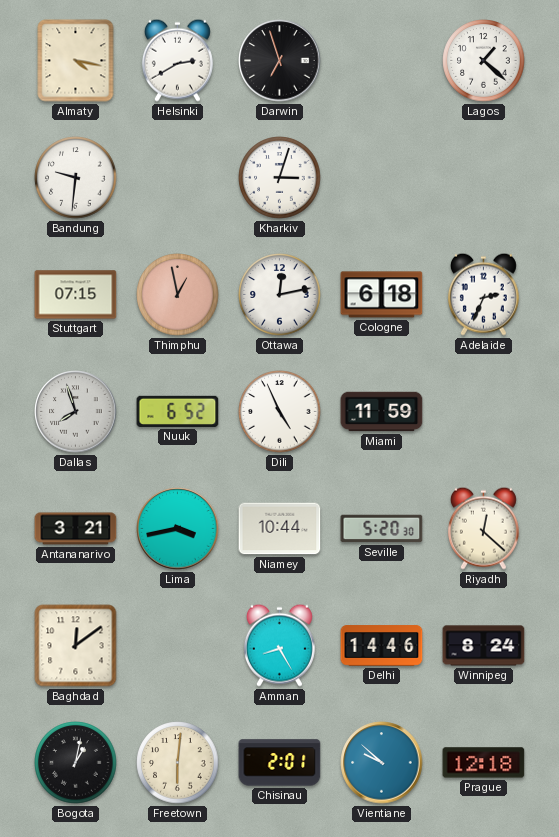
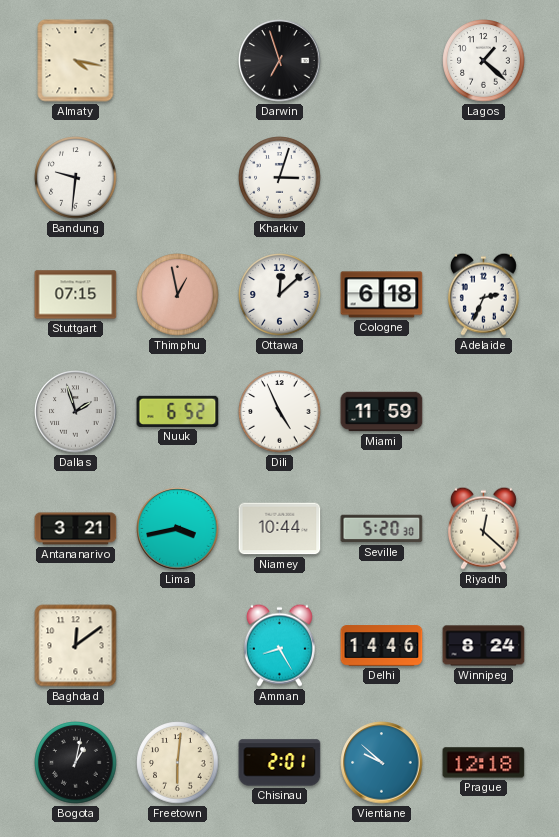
Helsinki: 2:40 -> none (177, 60)
Ottawa: 12:13 -> 12:08 (280, 295)
Dallas: 7:57 -> 1:57 (76, 412)
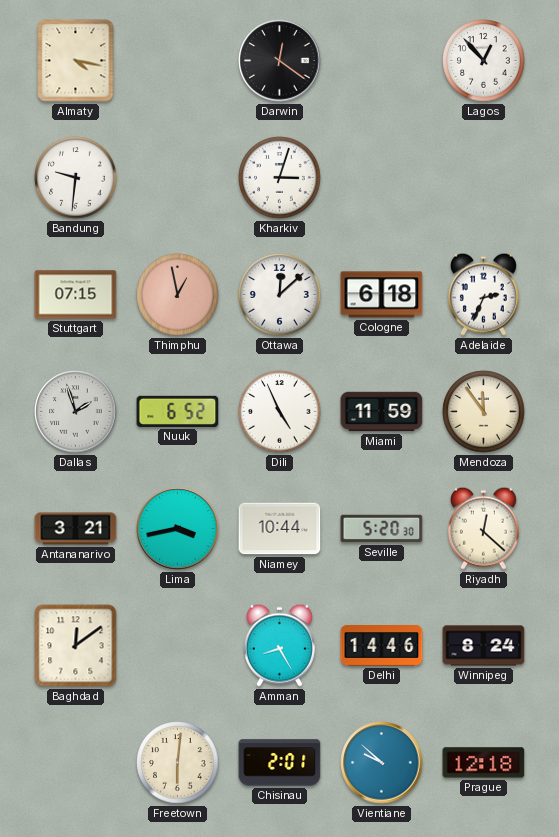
Darwin: 6:57 -> 12:21 (280, 61)
Lagos: 1:22 -> 12:53 (484, 61)
Mendoza: none -> 11:54 (484, 412)
Bogota: 1:02 -> none (76, 763)
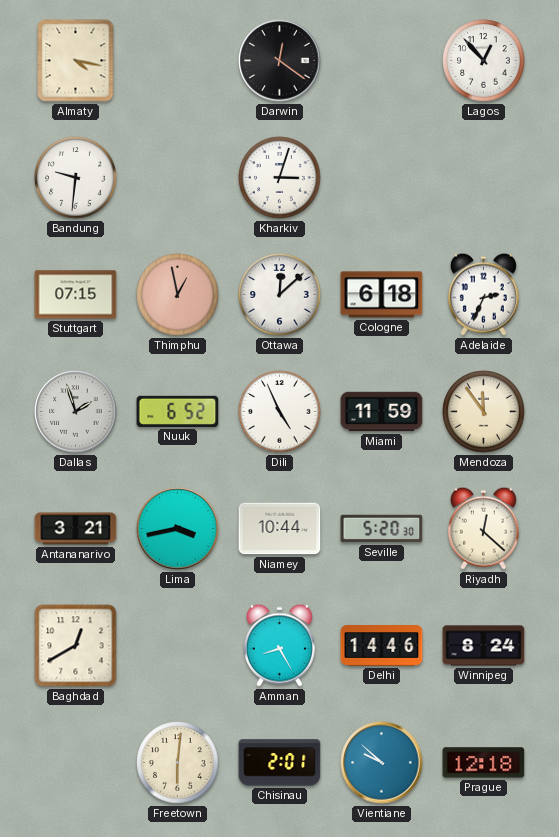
Baghdad: 12:09 -> 12:40 (76, 646)
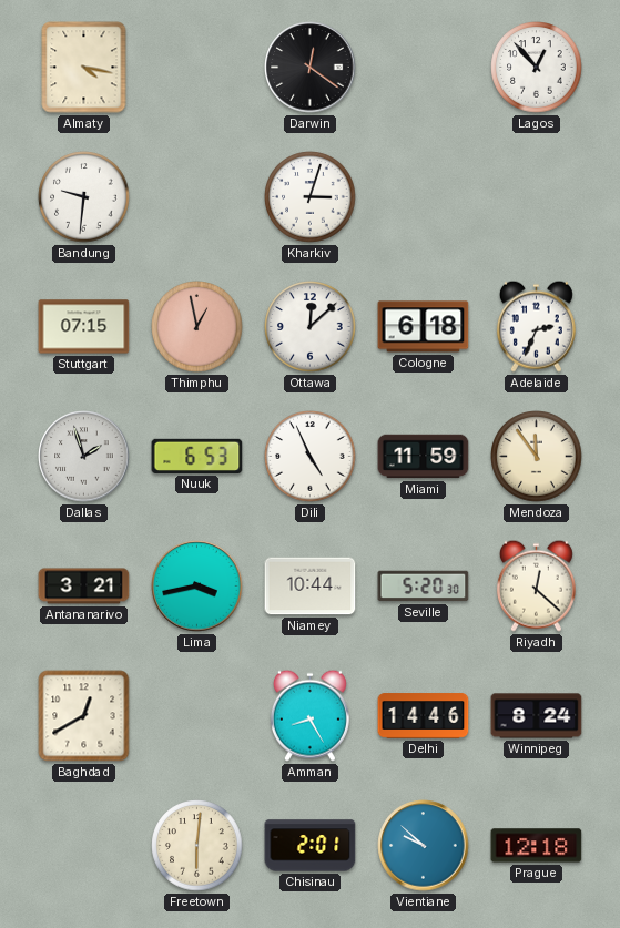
Nuuk: 6:52 -> 6:53 (197, 456)
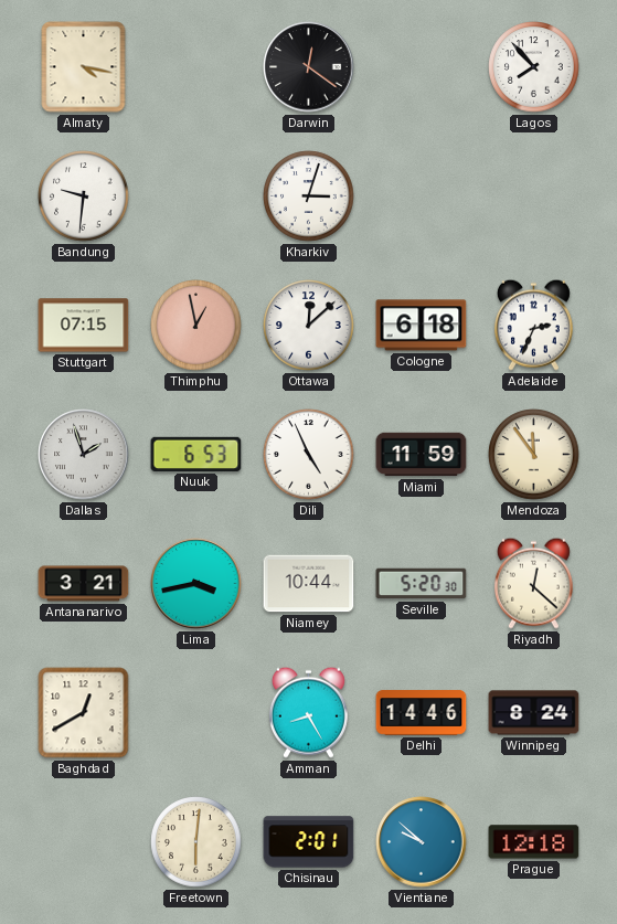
Lagos: 12:53 -> 7:53 (534, 67)
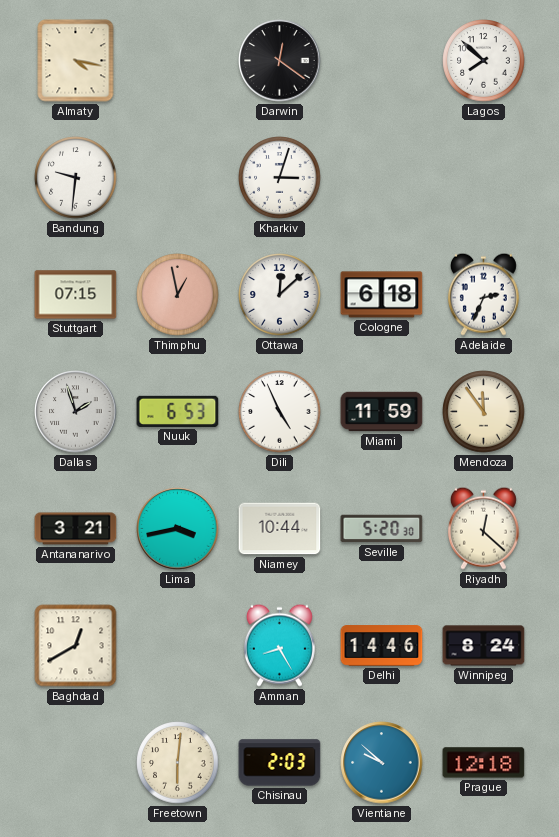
Lagos: 7:53 -> 7:52 (484, 61)
Chisinau: 2:01 -> 2:03 (280, 763)
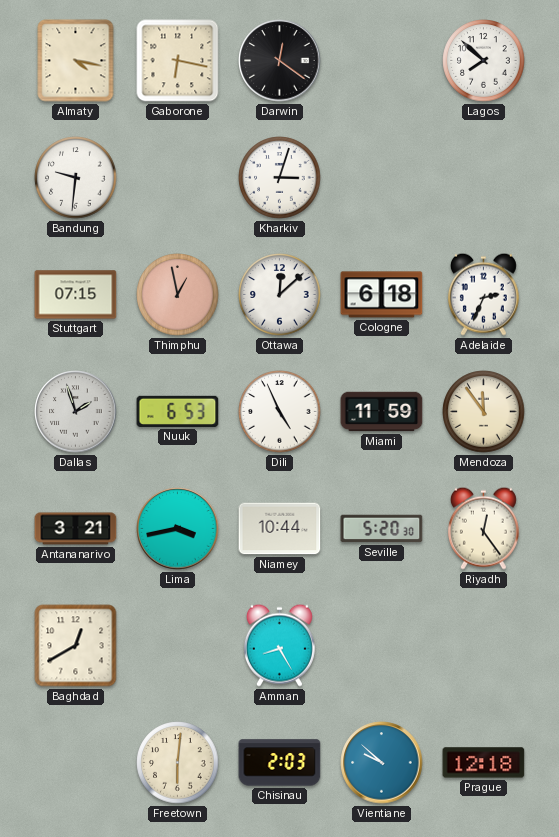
Gaborone: none -> 6:17 (178, 61)
Riyadh: 12:22 -> 12:24 (483, 528)
Delhi: 14:46 -> none (382, 646)
Winnipeg: 8:24 -> none (484, 646)
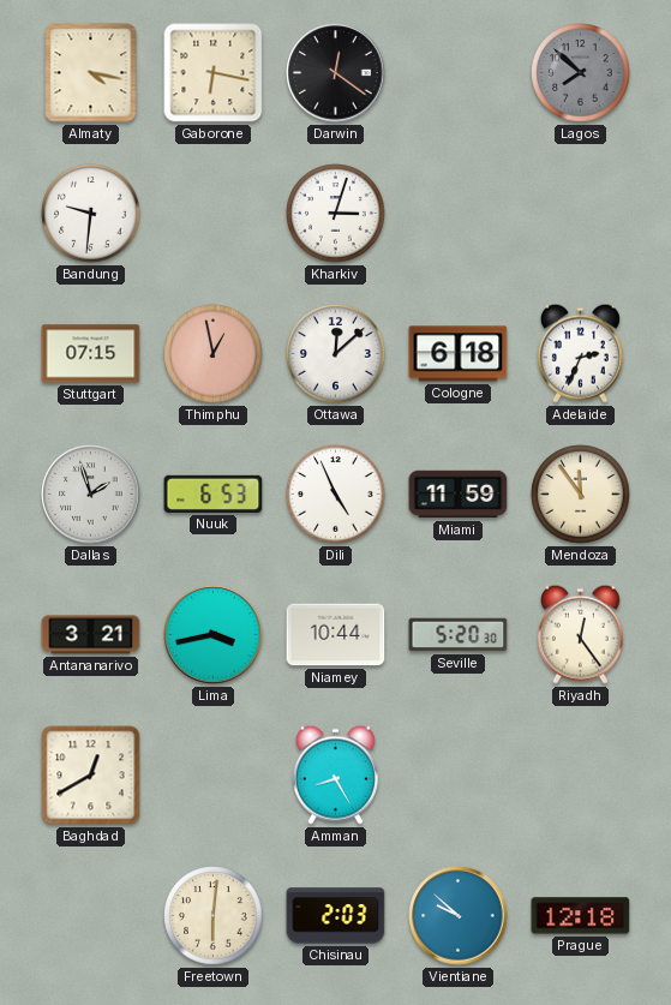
Lagos dial: white -> grey (581, 73)
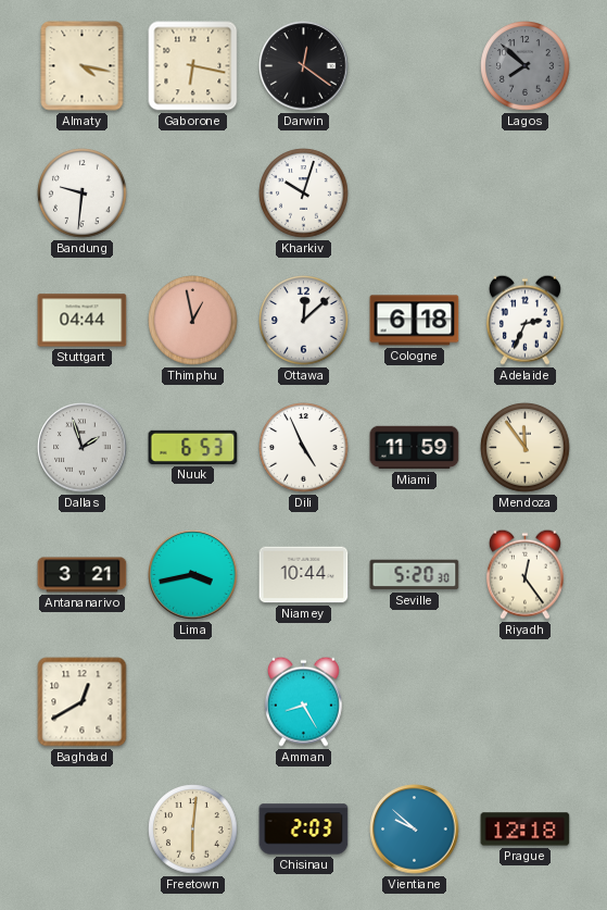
Kharkiv: 3:03 -> 10:03 (304, 194)
Stuttgart: 07:15 -> 04:44 (83, 321)
